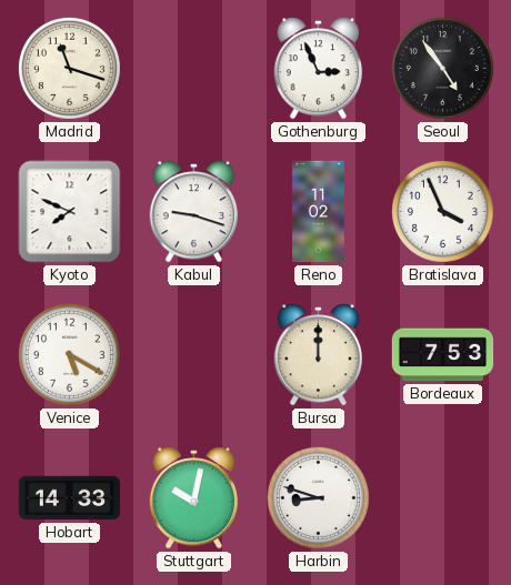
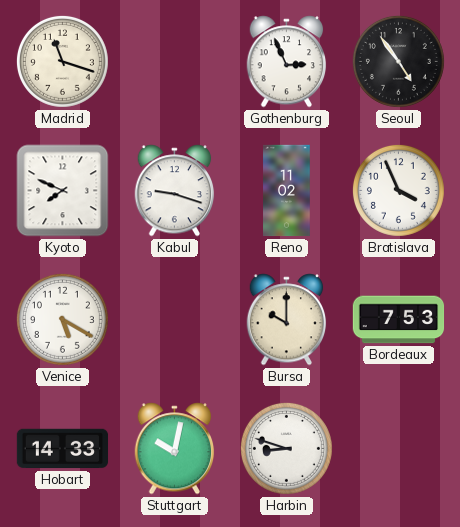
Bursa: 12:00 -> 10:00 (287, 320)
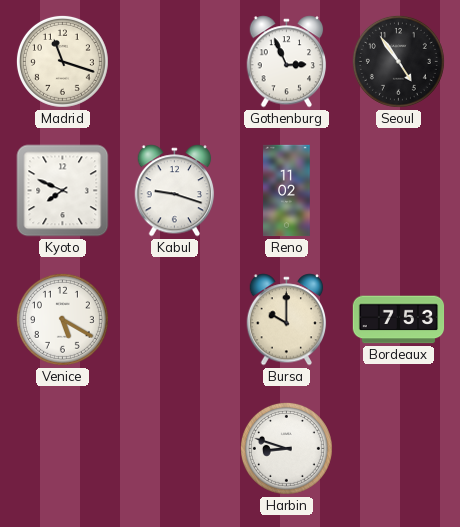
Bratislava: 3:56 -> none (398, 190)
Hobart: 14:33 -> none (63, 449)
Stuttgart: 10:02 -> none (175, 449)
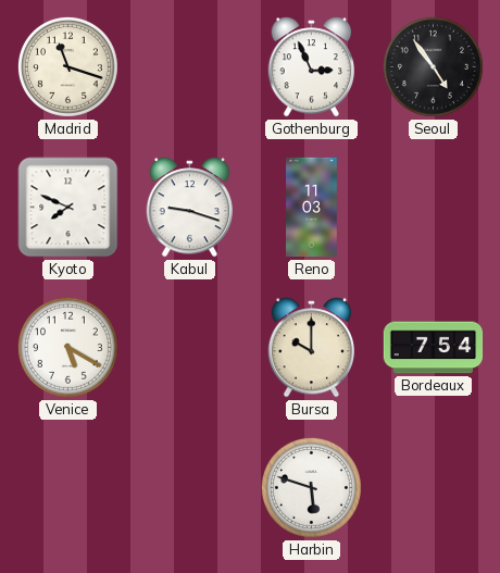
Reno: 11:02 -> 11:03 (312, 208)
Bordeaux: 7:53 -> 7:54 (434, 348)
Harbin: 8:48 -> 5:48 (311, 487)
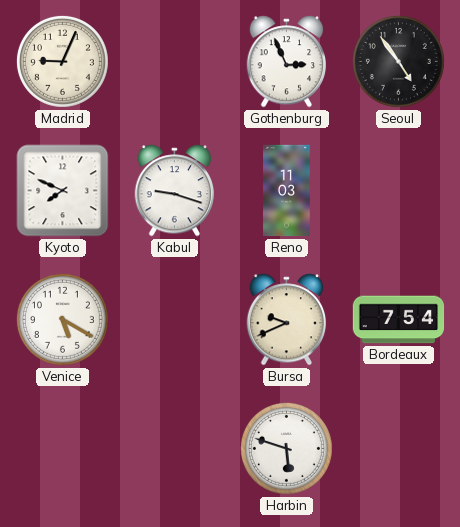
Madrid: 11:18 -> 9:04 (62, 61)
Bursa: 10:00 -> 9:41 (287, 320)
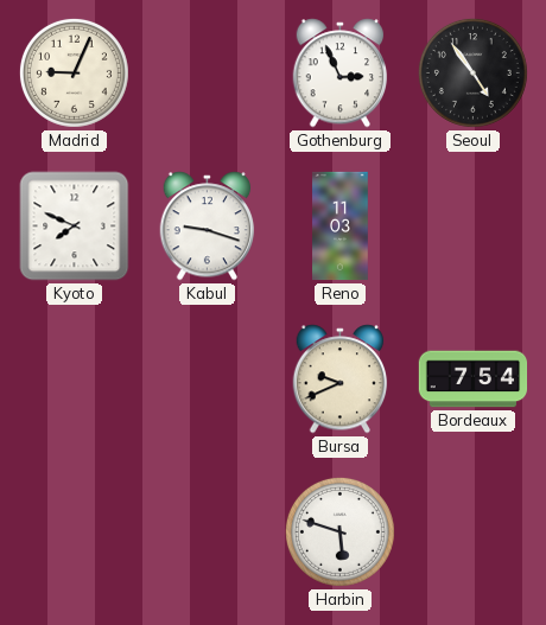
Venice: 5:20 -> none (62, 319)
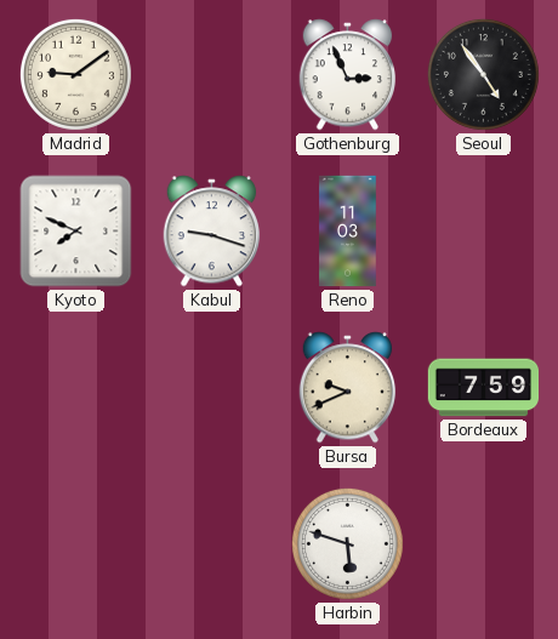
Madrid: 9:04 -> 9:09 (75, 74)
Bordeaux: 7:54 -> 7:59 (484, 388)
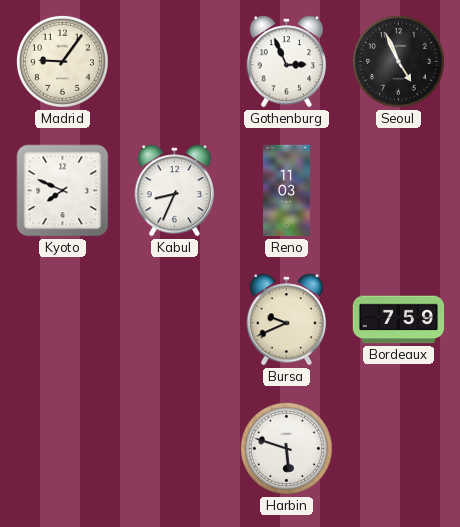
Madrid: 9:09 -> 9:06 (62, 61)
Seoul: 4:54 -> 4:56 (398, 61)
Kabul: 9:18 -> 8:34 (175, 191)
